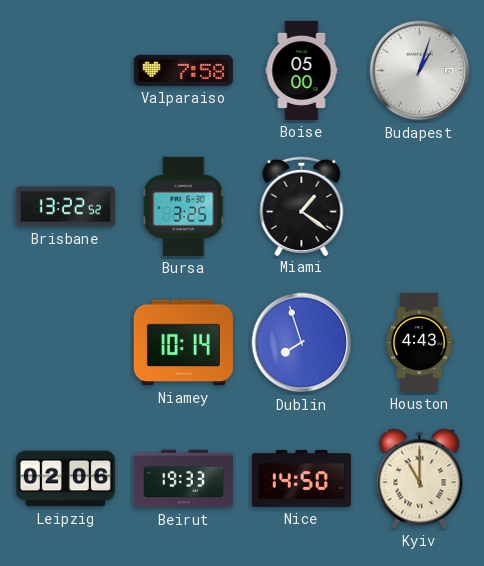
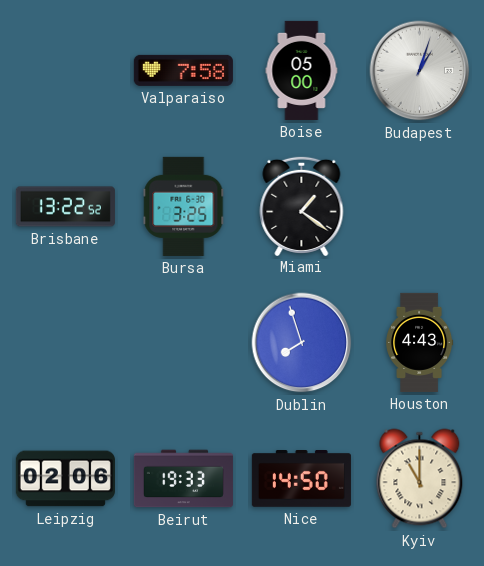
Niamey: 10:14 -> none (183, 343)
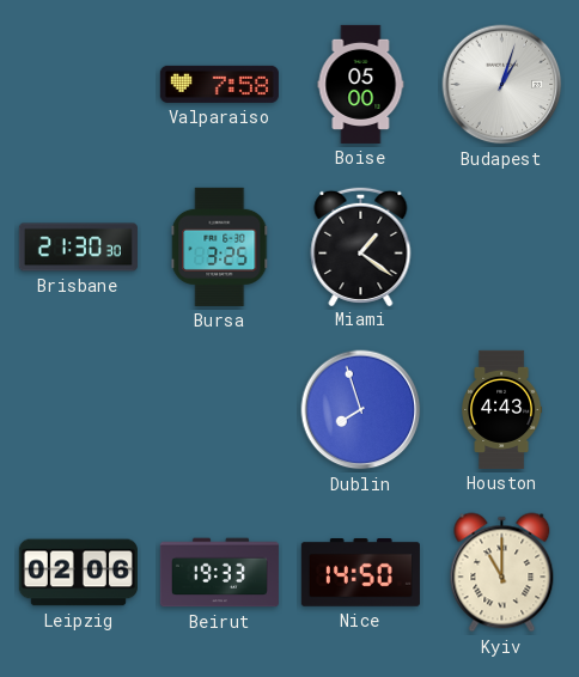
Brisbane: 13:22 -> 21:30 (78, 248)
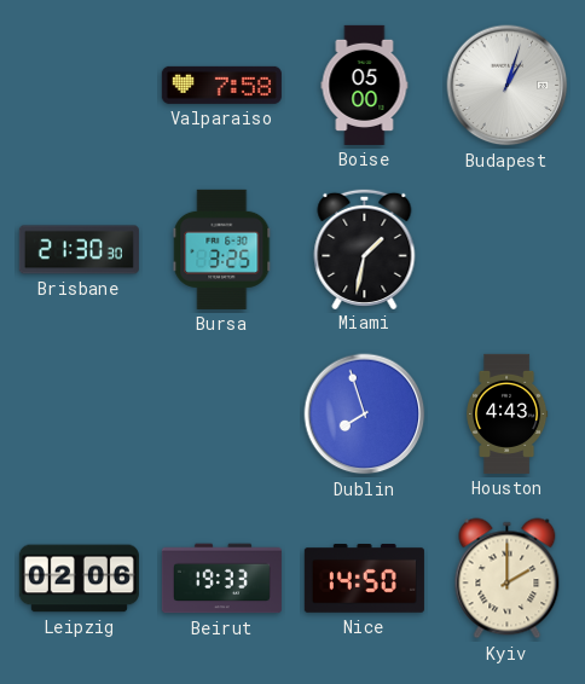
Miami: 1:21 -> 1:32 (365, 248)
Kyiv: 11:00 -> 2:00 (508, 579)
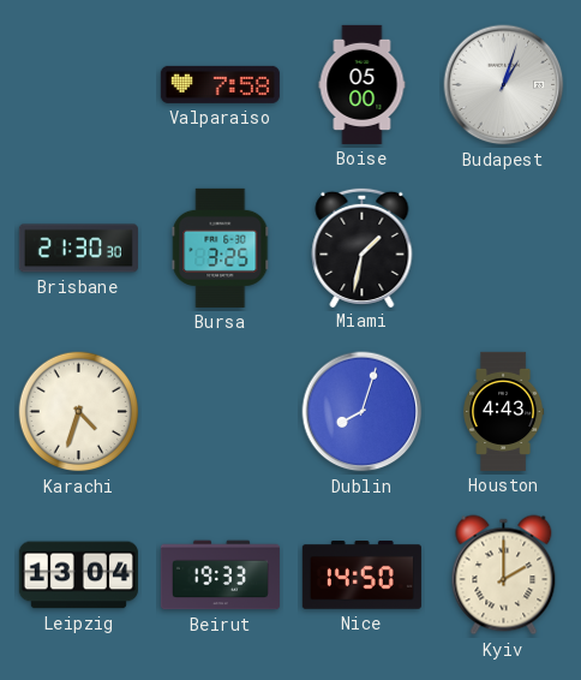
Karachi: none -> 4:33 (79, 412)
Dublin: 7:57 -> 8:03 (363, 412)
Leipzig: 02:06 -> 13:04 (78, 575)
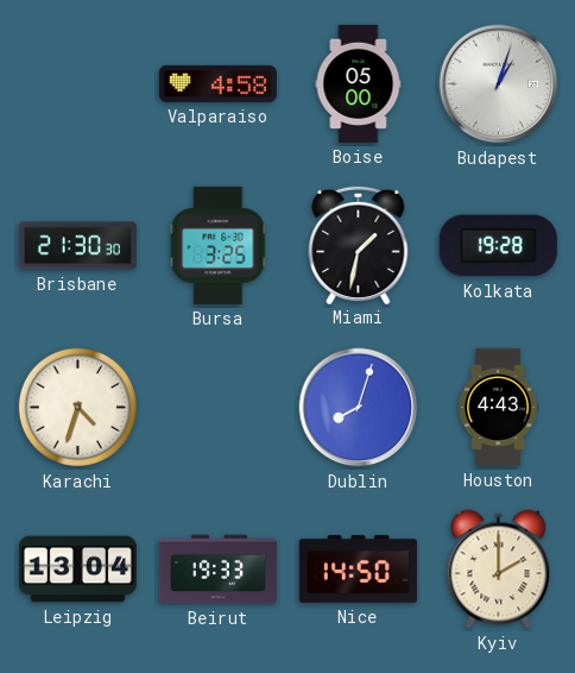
Valparaiso: 7:58 -> 4:58 (217, 83)
Kolkata: none -> 19:28 (498, 246)
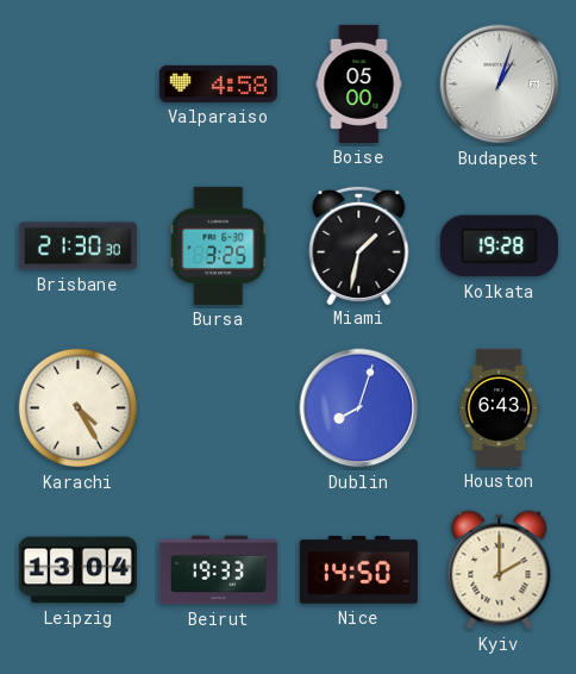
Karachi: 4:33 -> 4:25 (79, 408)
Houston: 4:43 -> 6:43 (500, 407)
